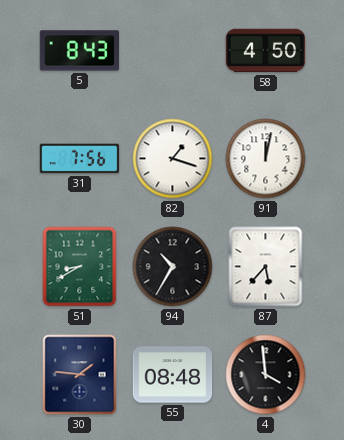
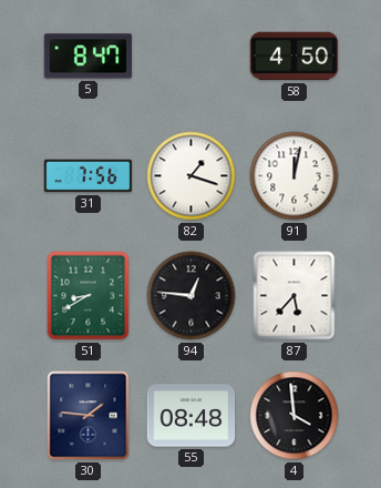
5: 8:43 -> 8:47 (89, 57)
94: 10:35 -> 12:46 (192, 296)
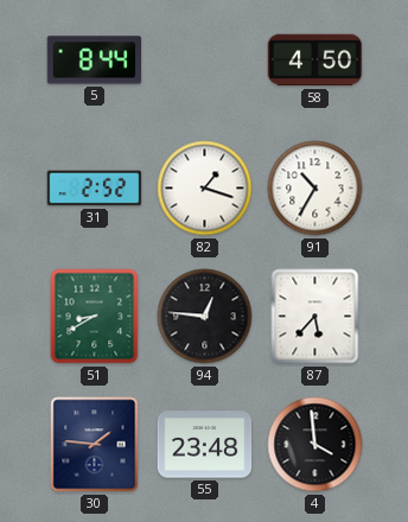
5: 8:47 -> 8:44 (95, 61)
31: 7:56 -> 2:52 (95, 189)
91: 12:02 -> 10:35 (315, 189)
55: 08:48 -> 23:48 (205, 445)
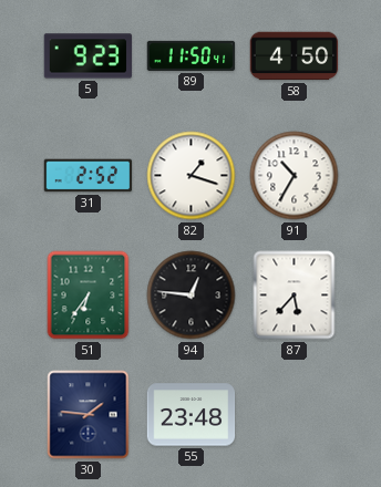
5: 8:44 -> 9:23 (89, 56)
89: none -> 11:50 (192, 55)
51: 8:40 -> 6:36 (89, 296)
4: 3:59 -> none (315, 445)
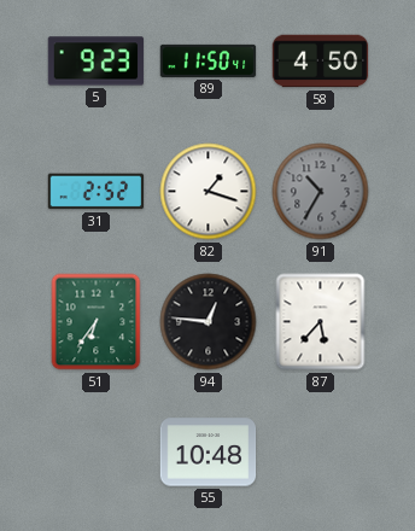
91 dial: white -> grey (321, 192)
30: 1:46 -> none (89, 415)
55: 23:48 -> 10:48 (209, 453)
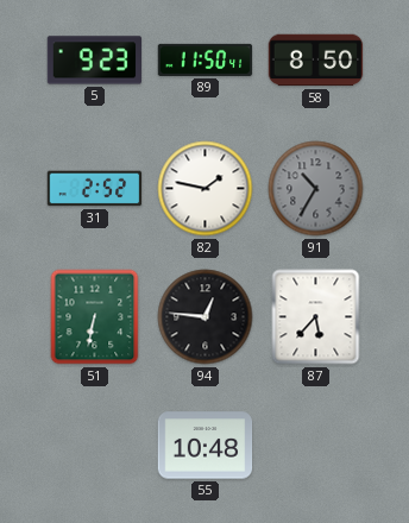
58: 4:50 -> 8:50 (316, 61)
82: 1:18 -> 1:47 (206, 189)
51: 6:36 -> 6:32 (95, 317)
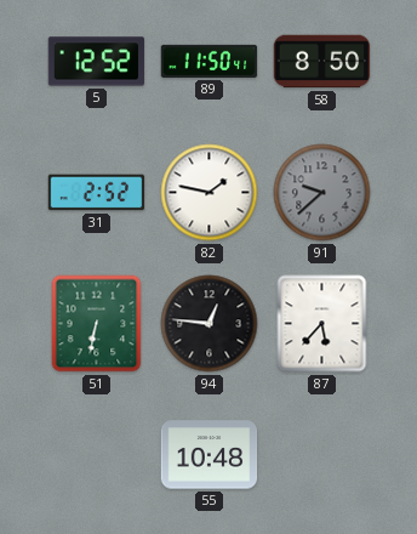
5: 9:23 -> 12:52 (97, 62)
91: 10:35 -> 9:38 (322, 193)
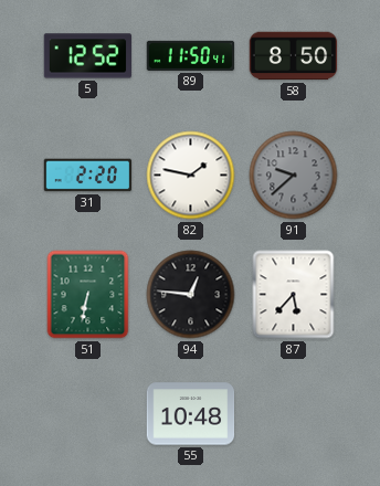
31: 2:52 -> 2:20 (88, 176)
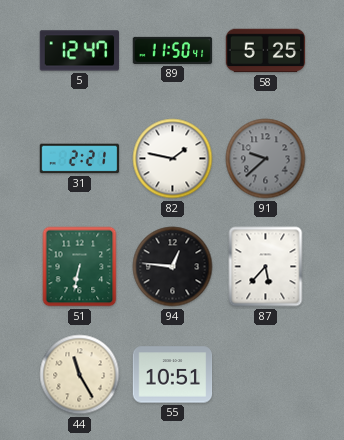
5: 12:52 -> 12:47 (80, 51)
58: 8:50 -> 5:25 (266, 51)
31: 2:20 -> 2:21 (80, 159)
44: none -> 11:25 (80, 375)
55: 10:48 -> 10:51 (173, 375)
